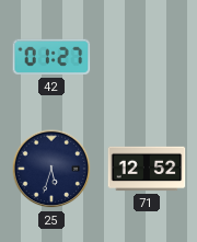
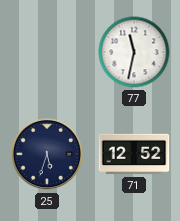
42: 01:27 -> none (51, 57)
77: none -> 11:32 (134, 52)
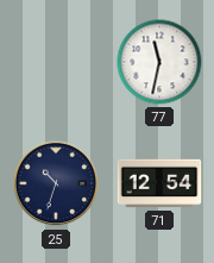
25: 5:33 -> 10:33 (56, 183)
71: 12:52 -> 12:54 (159, 183)
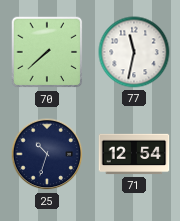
70: none -> 7:38 (47, 52)
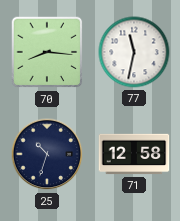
70: 7:38 -> 8:16 (47, 52)
71: 12:54 -> 12:58 (134, 154)
